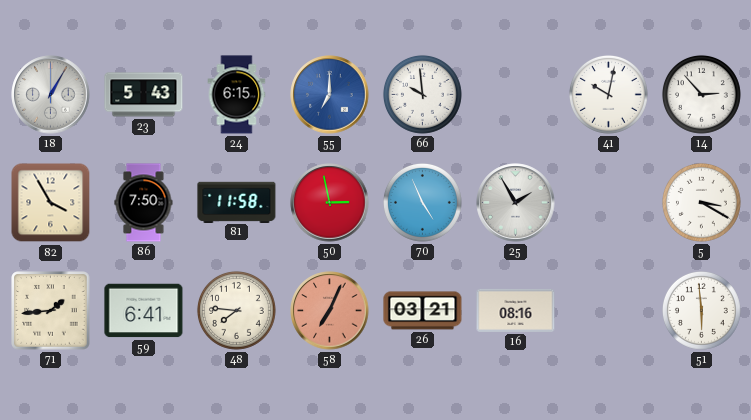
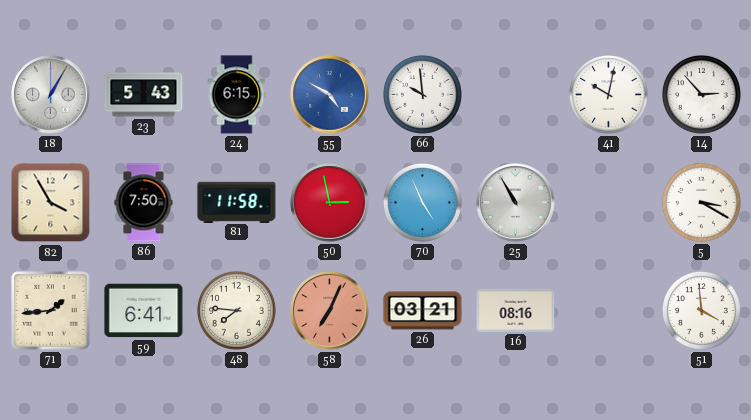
55: 7:00 -> 4:50 (330, 95)
25: 1:55 -> 10:55 (516, 203)
51: 5:59 -> 3:59 (701, 310)
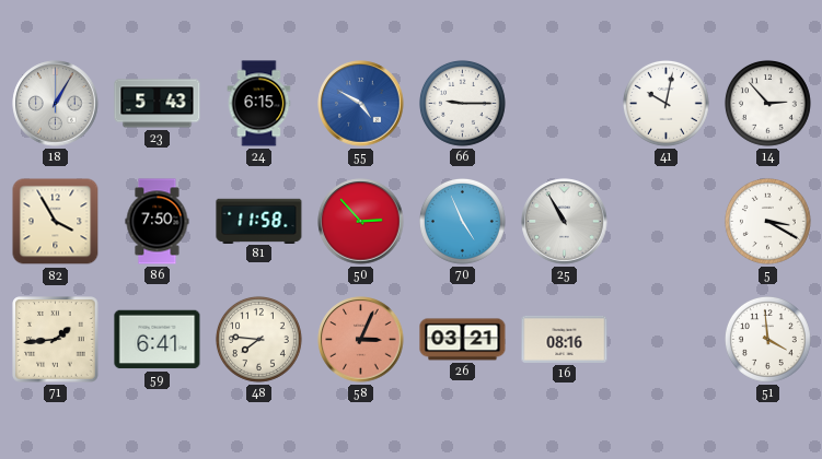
66: 9:59 -> 9:15 (462, 103)
50: 2:58 -> 2:53 (361, 222)
58: 7:04 -> 3:04 (361, 340)
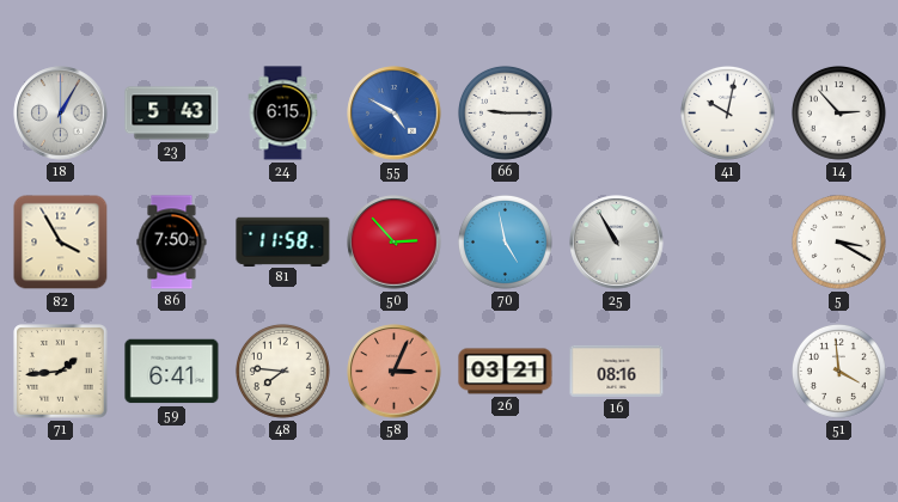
70: 4:56 -> 4:58 (505, 241)
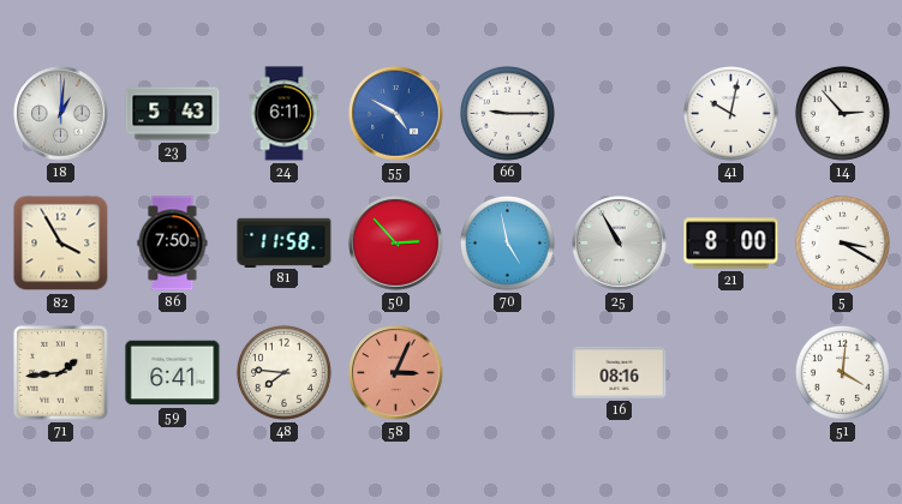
18: 1:05 -> 1:01 (61, 114)
24: 6:15 -> 6:11 (285, 114)
21: none -> 8:00 (731, 244)
26: 03:21 -> none (506, 372)
51: 3:59 -> 4:01 (842, 372)
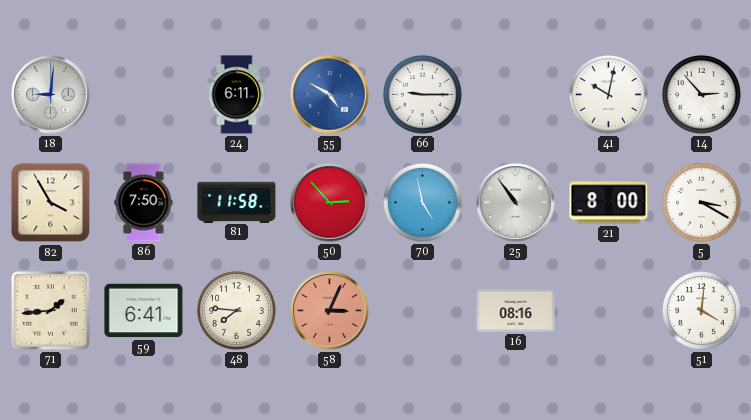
18: 1:01 -> 9:01 (51, 95)
23: 5:43 -> none (173, 114)
25: 10:55 -> 10:54 (516, 203)
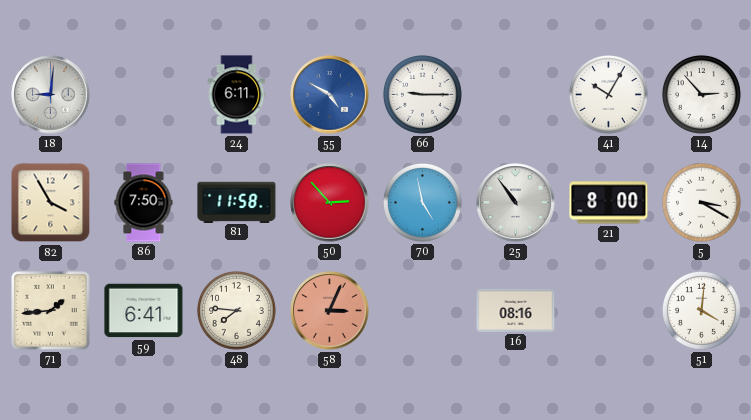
41: 10:02 -> 10:05 (608, 94)
